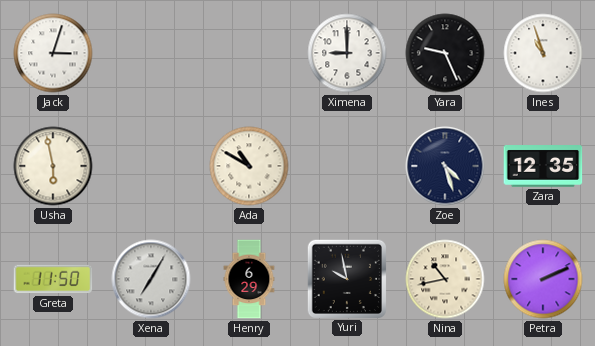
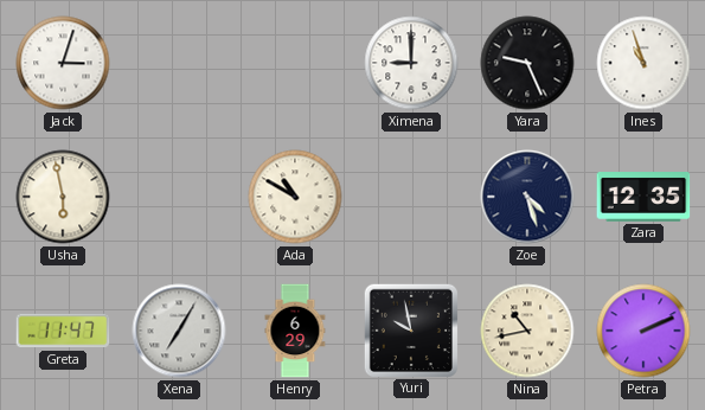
Greta: 11:50 -> 11:47 (63, 331)
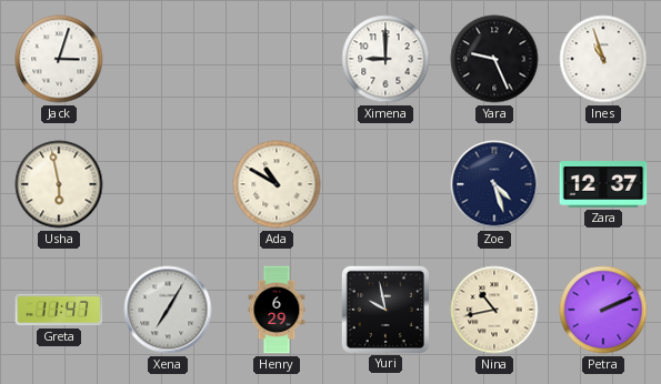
Zara: 12:35 -> 12:37 (603, 185)
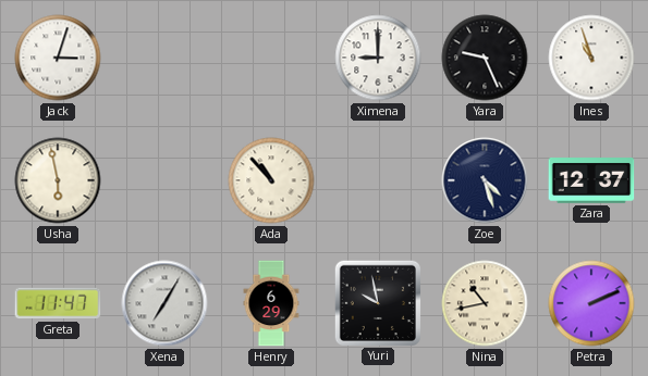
Ada: 10:50 -> 10:53 (271, 180)
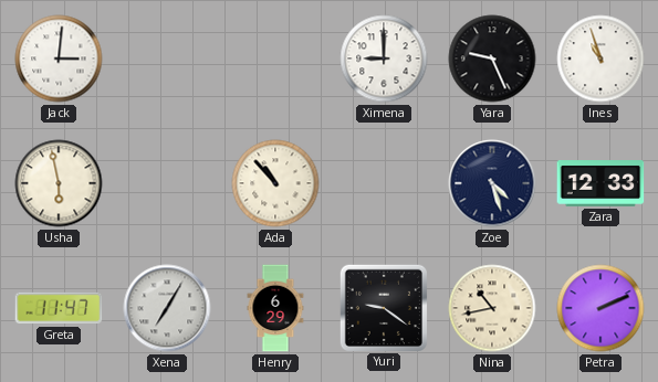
Jack: 3:03 -> 3:01 (59, 59)
Zara: 12:37 -> 12:33 (600, 184)
Yuri: 9:58 -> 9:21 (383, 307)
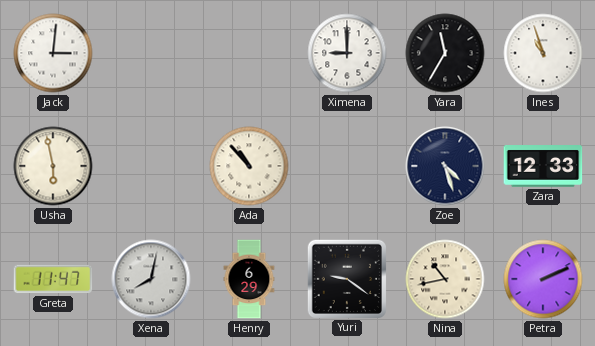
Yara: 9:26 -> 11:35 (445, 53)
Xena: 7:05 -> 8:02 (151, 279)
